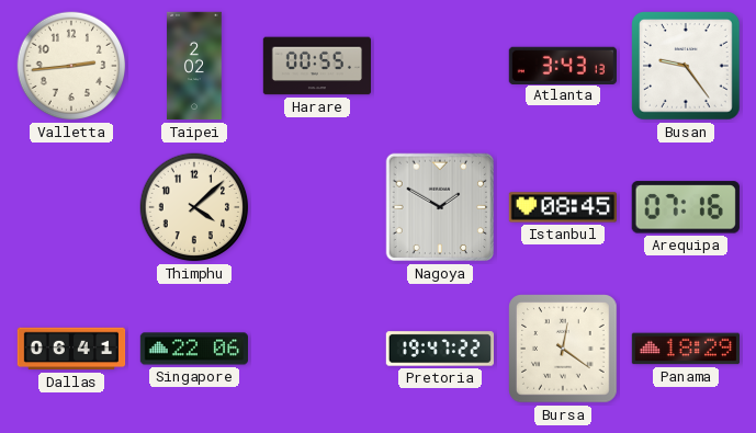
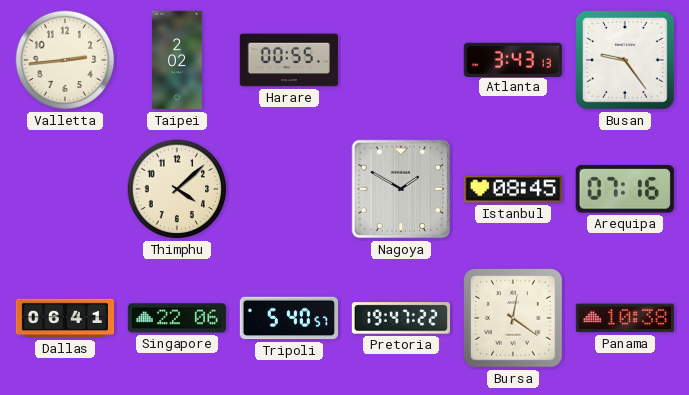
Tripoli: none -> 5:40 (288, 318)
Panama: 18:29 -> 10:38 (624, 318)
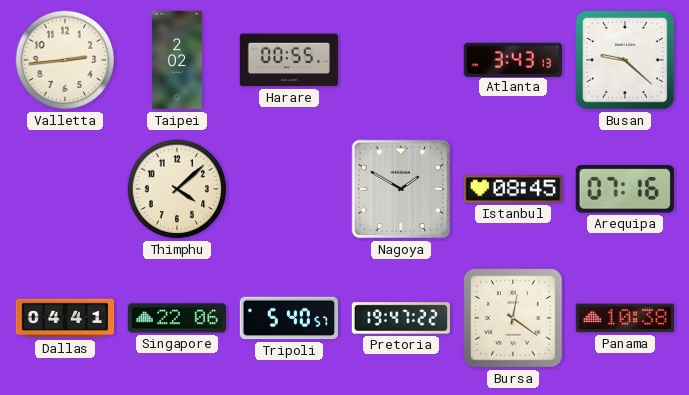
Busan: 9:24 -> 9:22 (625, 60)
Dallas: 06:41 -> 04:41 (65, 318)
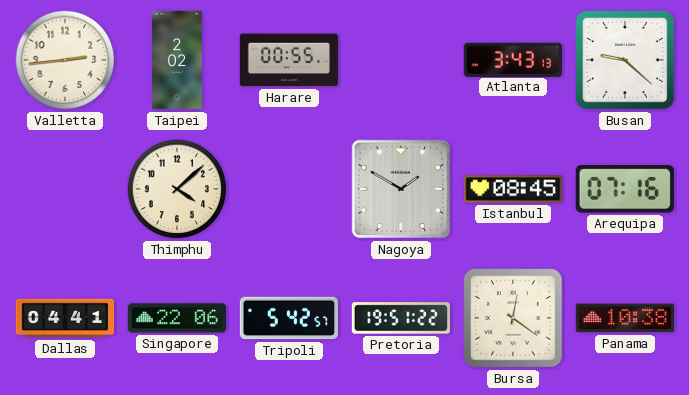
Tripoli: 5:40 -> 5:42 (288, 318)
Pretoria: 19:47 -> 19:51 (400, 318)
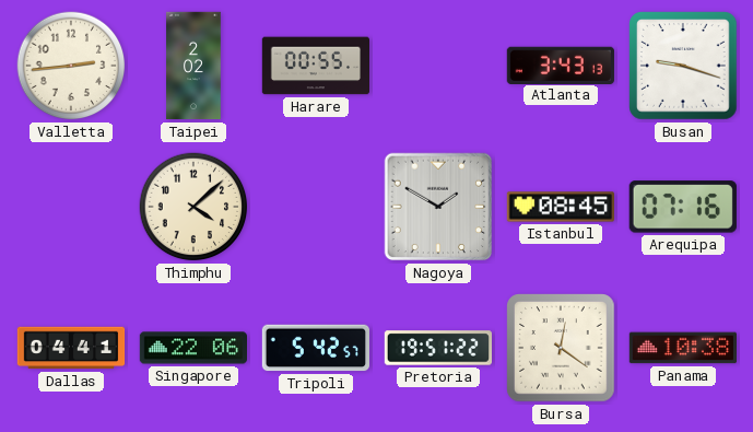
Busan: 9:22 -> 9:18 (683, 66)
